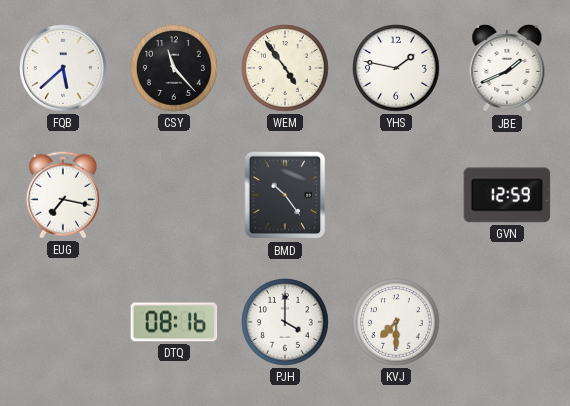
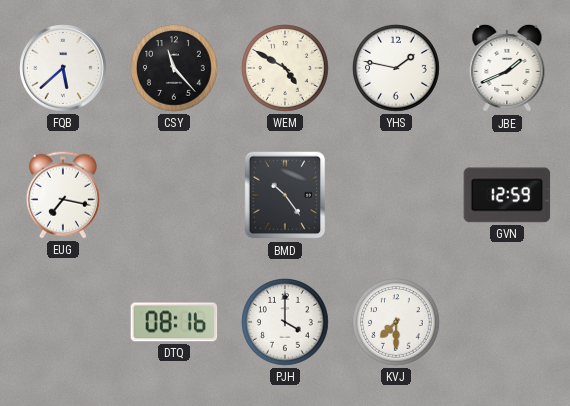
WEM: 4:54 -> 4:50 (286, 69)
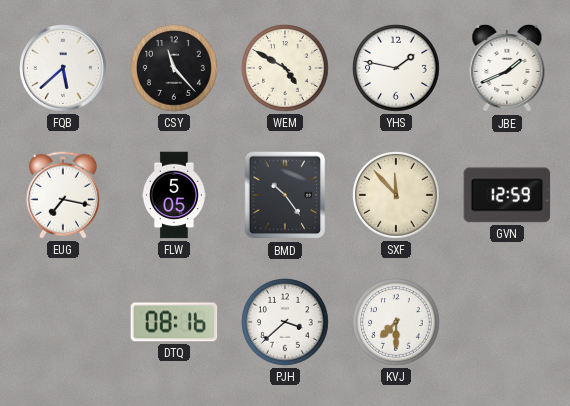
FLW: none -> 5:05 (174, 195)
SXF: none -> 11:53 (397, 196)
PJH: 4:00 -> 3:38 (286, 323)
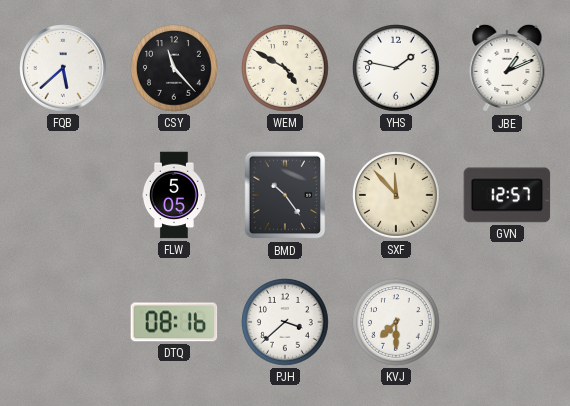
JBE: 1:41 -> 1:11 (507, 68)
EUG: 7:17 -> none (63, 195)
GVN: 12:59 -> 12:57 (507, 195)
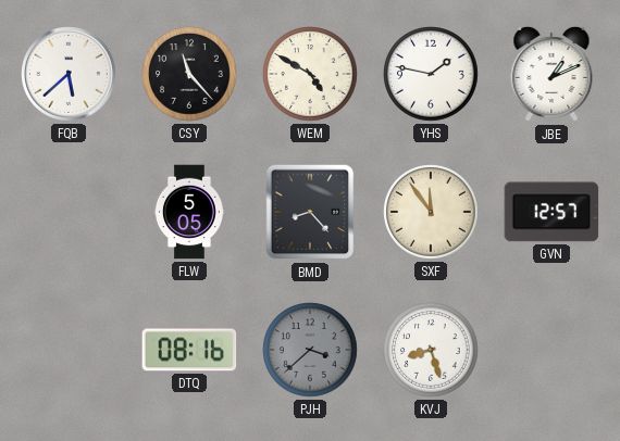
BMD: 10:24 -> 8:23 (310, 212)
SXF: 11:53 -> 11:54 (432, 213)
PJH dial: white -> grey (311, 351)
KVJ: 7:30 -> 8:27 (432, 351)
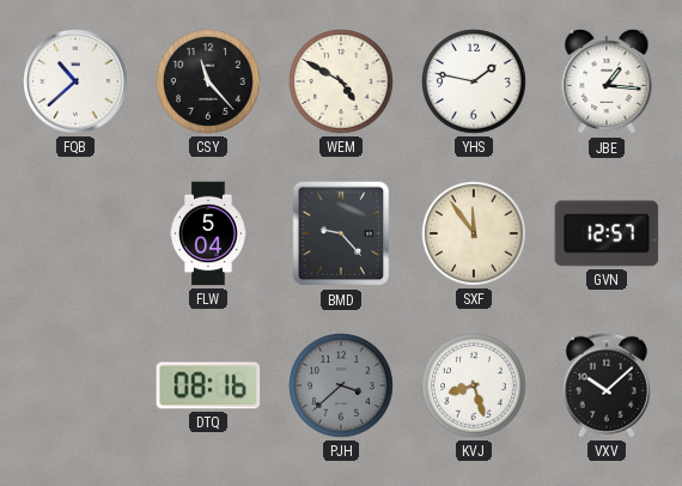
FQB: 5:38 -> 10:38 (75, 81)
JBE: 1:11 -> 1:16 (607, 81)
FLW: 5:05 -> 5:04 (208, 233)
BMD: 8:23 -> 9:23 (341, 233)
VXV: none -> 10:08 (607, 385)
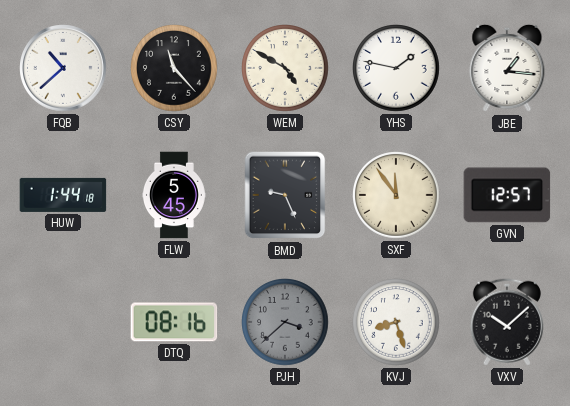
HUW: none -> 1:44 (63, 195)
FLW: 5:04 -> 5:45 (174, 195)
BMD: 9:23 -> 9:26 (285, 195)
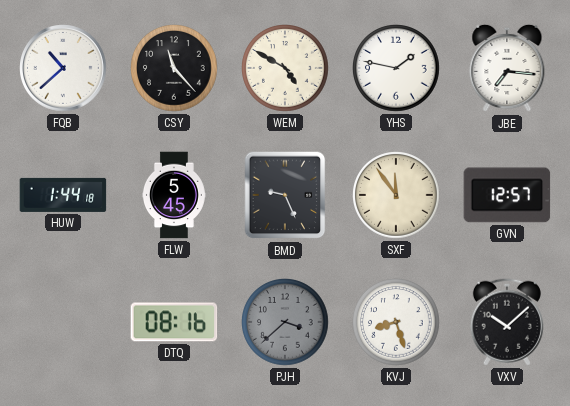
JBE: 1:16 -> 7:16 (507, 68)
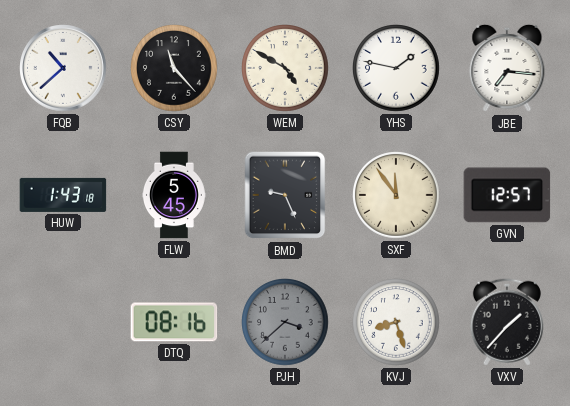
HUW: 1:44 -> 1:43 (63, 195)
VXV: 10:08 -> 1:37 (507, 322)
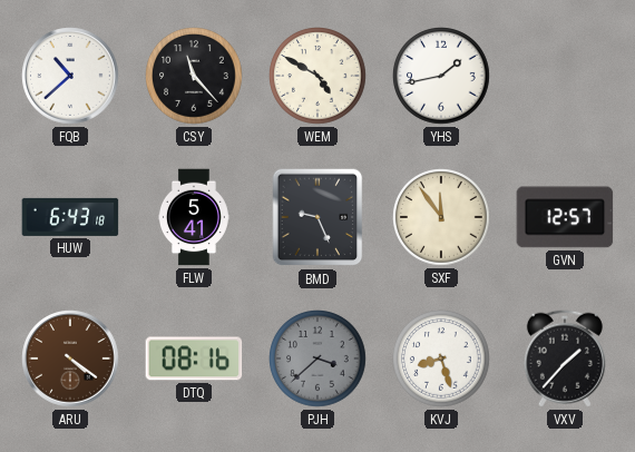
YHS: 1:47 -> 1:43 (442, 77)
JBE: 7:16 -> none (507, 68)
HUW: 1:43 -> 6:43 (70, 217)
FLW: 5:45 -> 5:41 (194, 217)
ARU: none -> 4:21 (70, 358)
